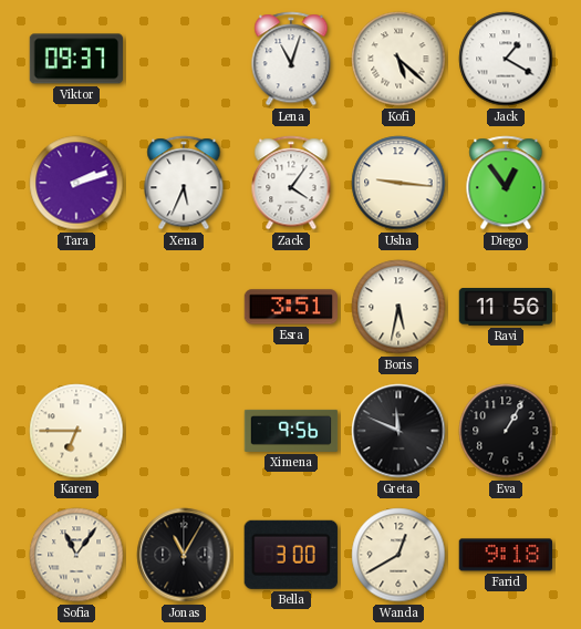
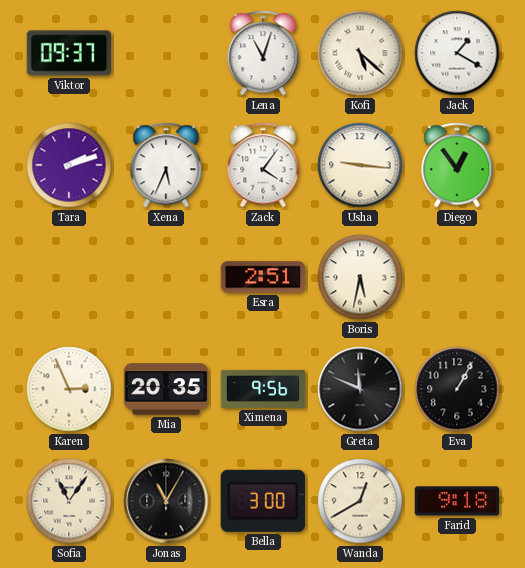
Esra: 3:51 -> 2:51 (263, 277)
Ravi: 11:56 -> none (506, 308)
Karen: 6:45 -> 2:56 (69, 389)
Mia: none -> 20:35 (166, 389)
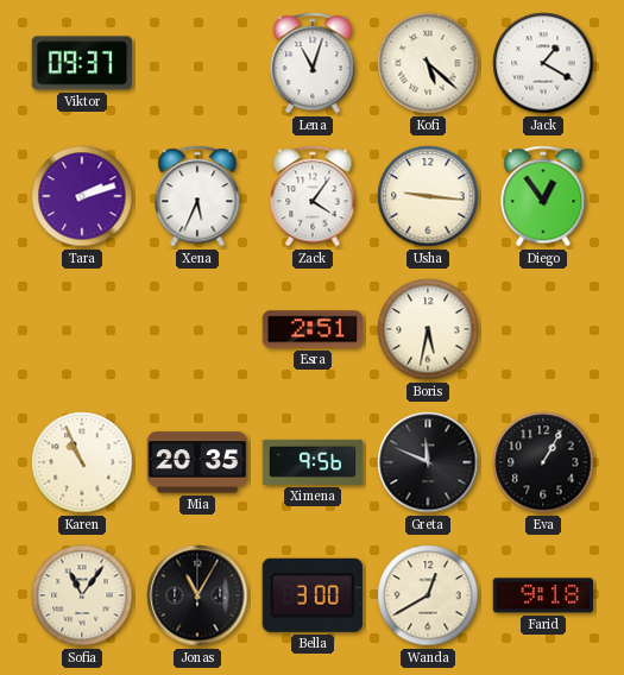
Karen: 2:56 -> 10:56 (82, 462)
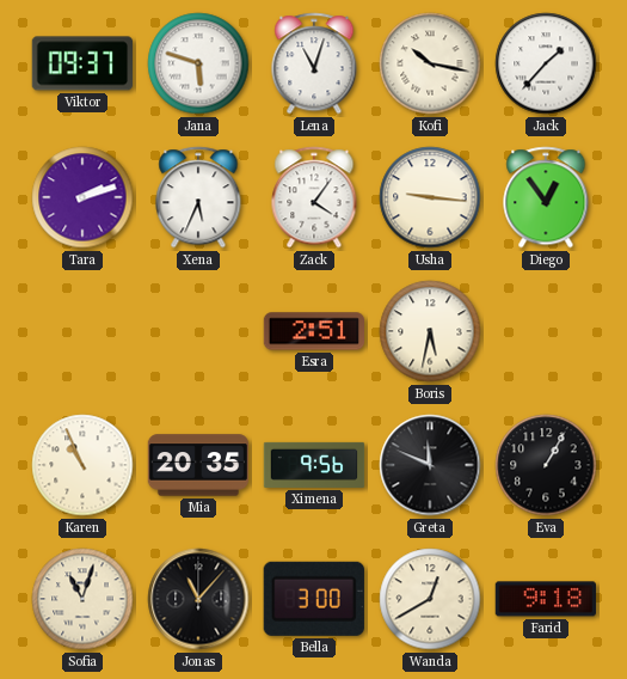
Jana: none -> 5:48 (198, 63)
Kofi: 5:22 -> 10:17 (430, 63)
Jack: 1:20 -> 1:37 (546, 63)
Sofia: 11:06 -> 11:03 (82, 599)
Jonas: 11:05 -> 11:07 (198, 599)
